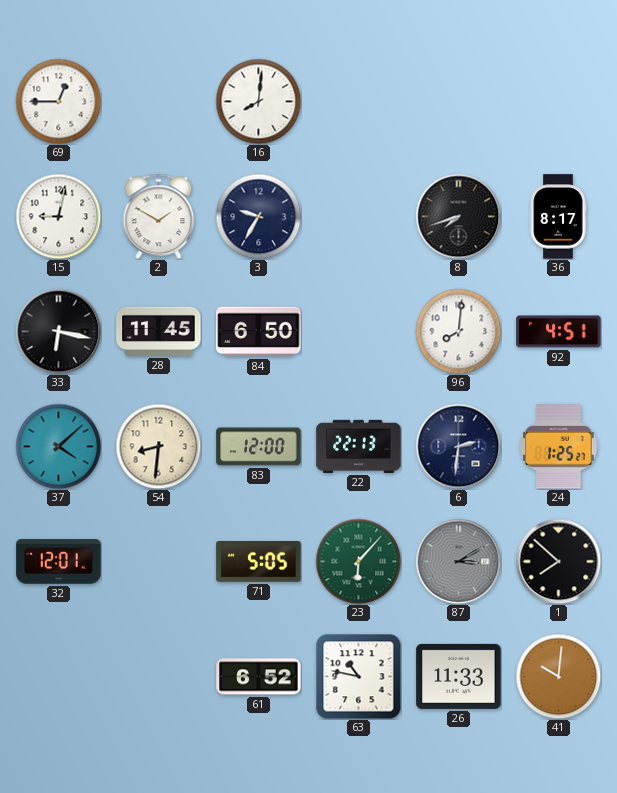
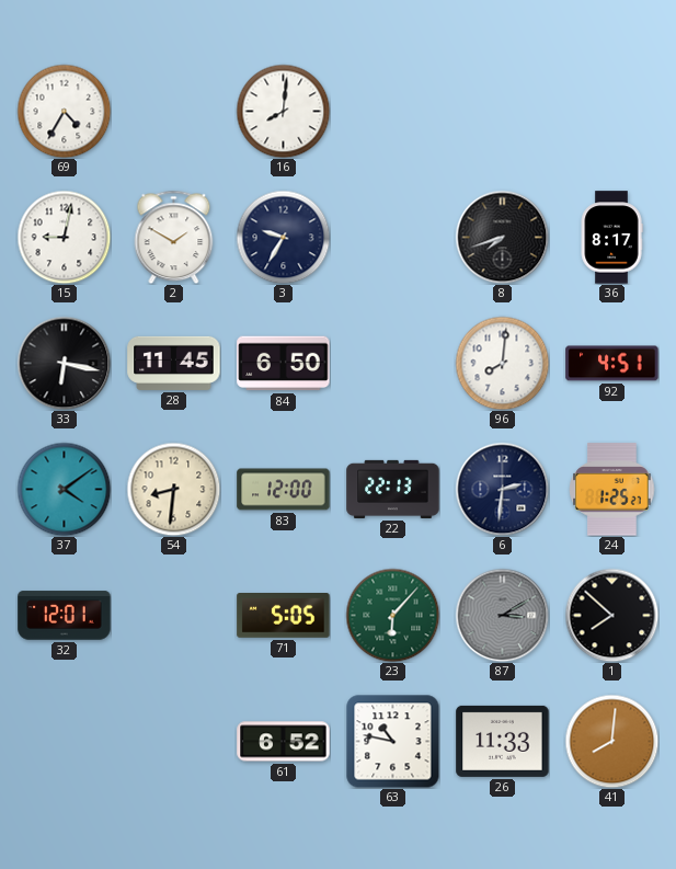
69: 12:45 -> 4:35 (64, 111)
37: 4:08 -> 4:09 (64, 489)
41: 10:01 -> 8:01 (611, 741)
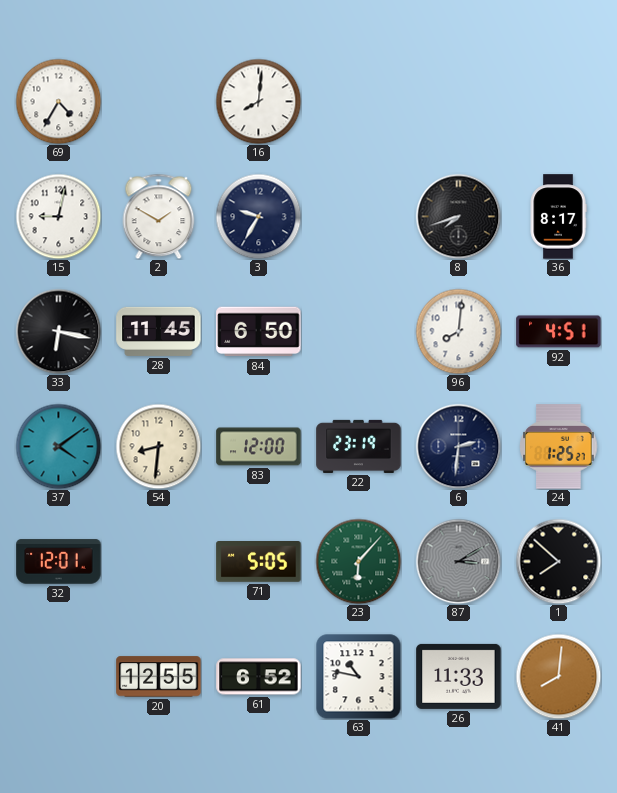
22: 22:13 -> 23:19 (359, 446)
20: none -> 12:55 (159, 677)
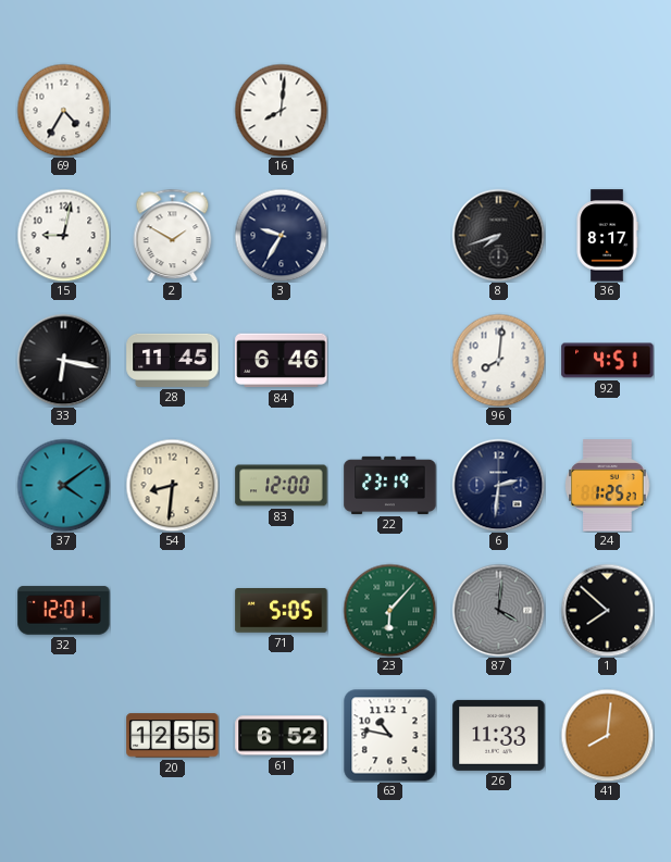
84: 6:50 -> 6:46 (282, 361)
87: 3:10 -> 4:01 (498, 610)
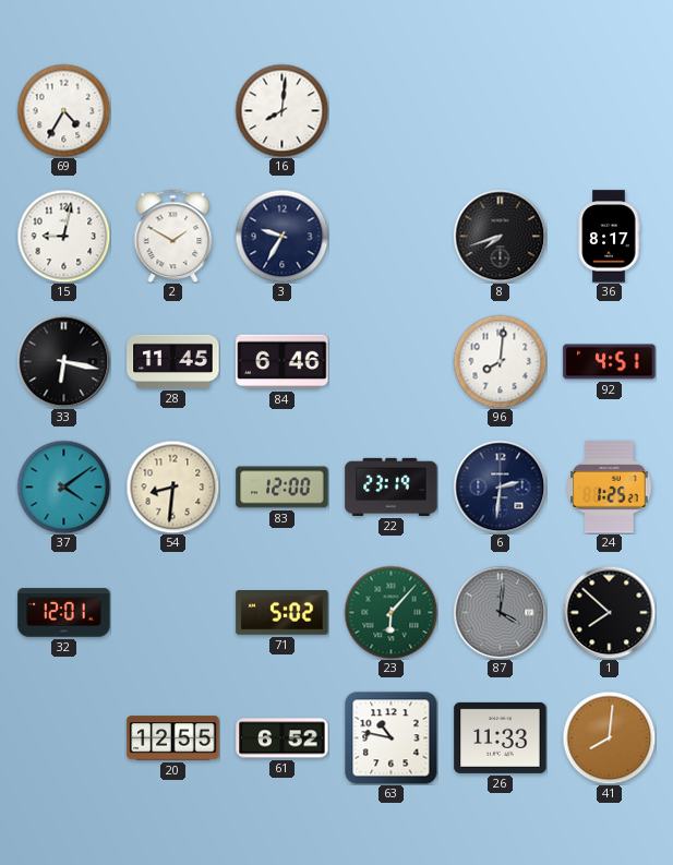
71: 5:05 -> 5:02 (283, 613)
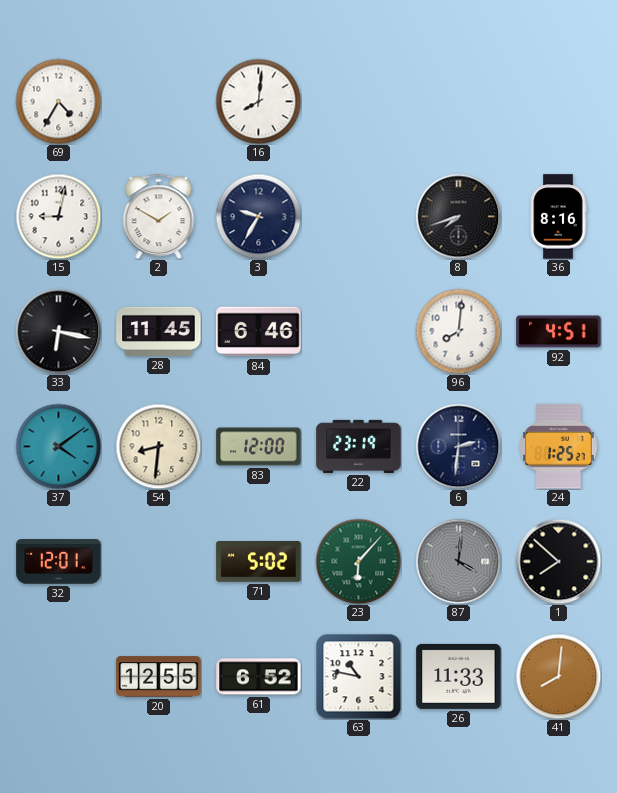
36: 8:17 -> 8:16 (558, 217)
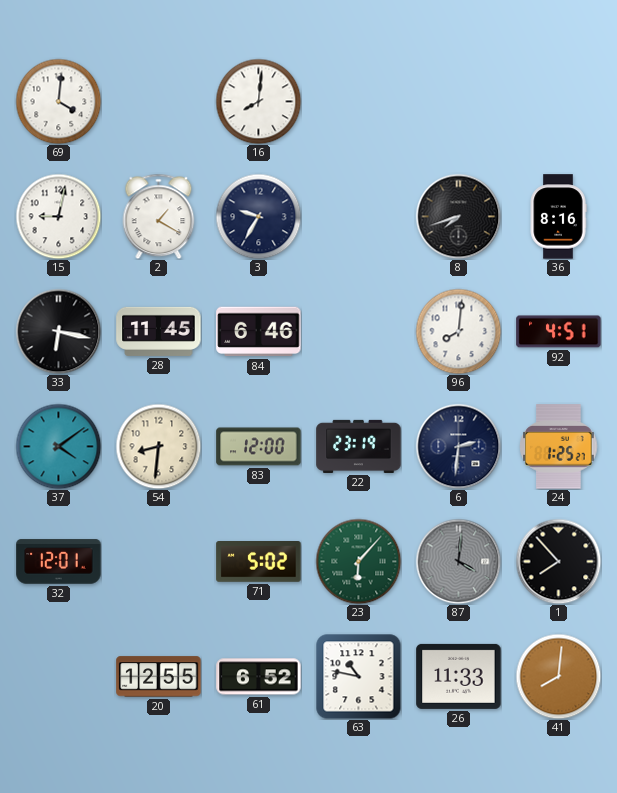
69: 4:35 -> 4:01 (58, 101)
2: 1:50 -> 1:20 (159, 216)
1: 7:52 -> 7:53 (558, 561)
